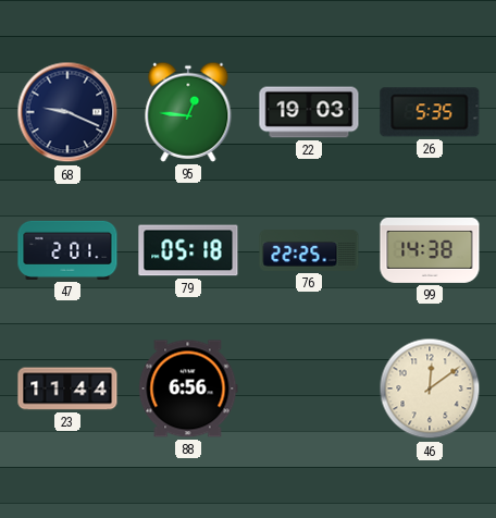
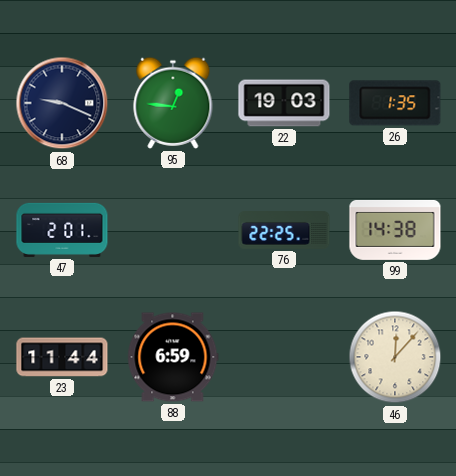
26: 5:35 -> 1:35 (395, 103)
79: 05:18 -> none (188, 250)
88: 6:56 -> 6:59 (173, 357)
46: 12:09 -> 12:07 (395, 357)
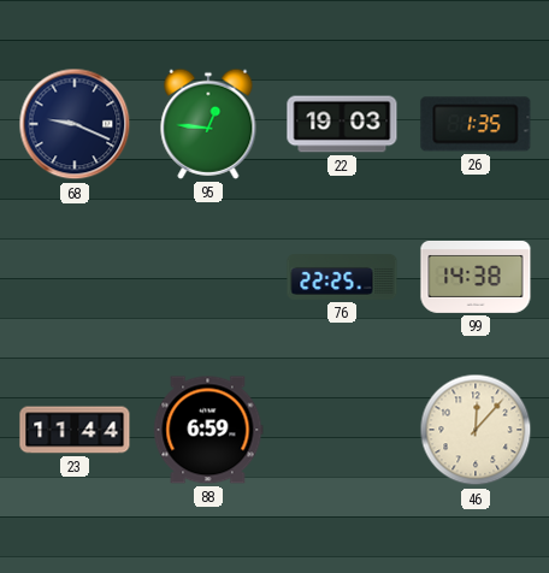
47: 2:01 -> none (62, 230)
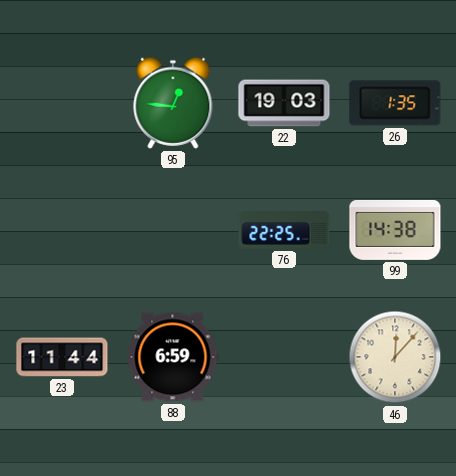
68: 9:19 -> none (75, 124)
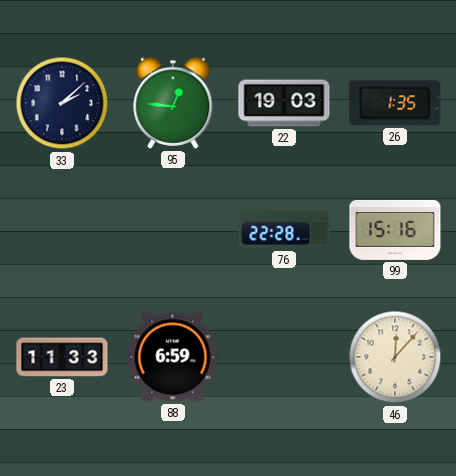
33: none -> 2:08 (62, 103)
76: 22:25 -> 22:28 (284, 231)
99: 14:38 -> 15:16 (395, 230)
23: 11:44 -> 11:33 (62, 357)
